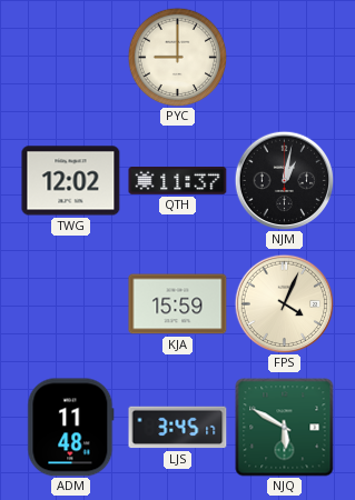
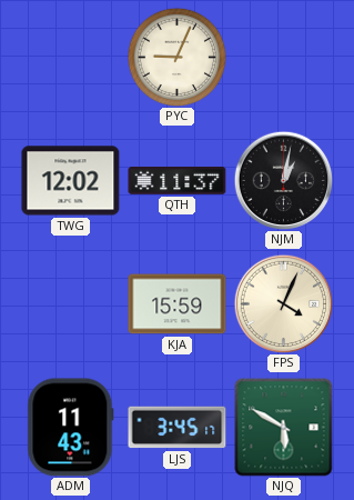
PYC: 9:00 -> 9:04 (176, 57)
ADM: 11:48 -> 11:43 (71, 428)
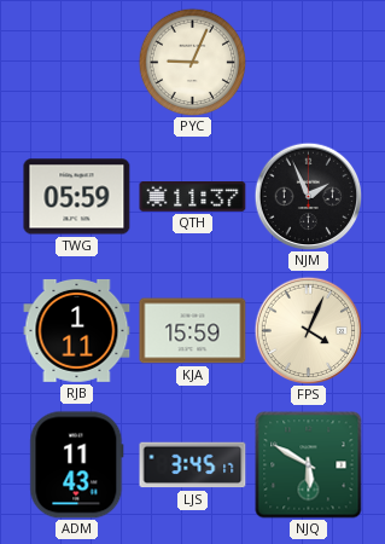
TWG: 12:02 -> 05:59 (77, 197)
NJM: 1:02 -> 1:56 (308, 196)
RJB: none -> 1:11 (77, 330)
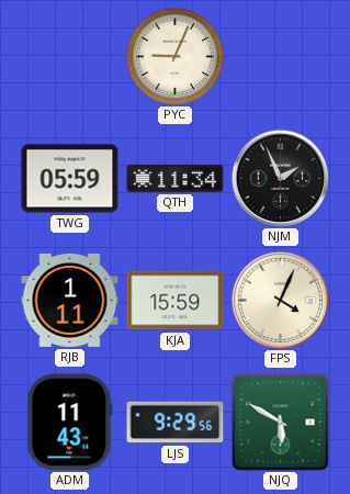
QTH: 11:37 -> 11:34 (176, 179)
LJS: 3:45 -> 9:29 (176, 423)
